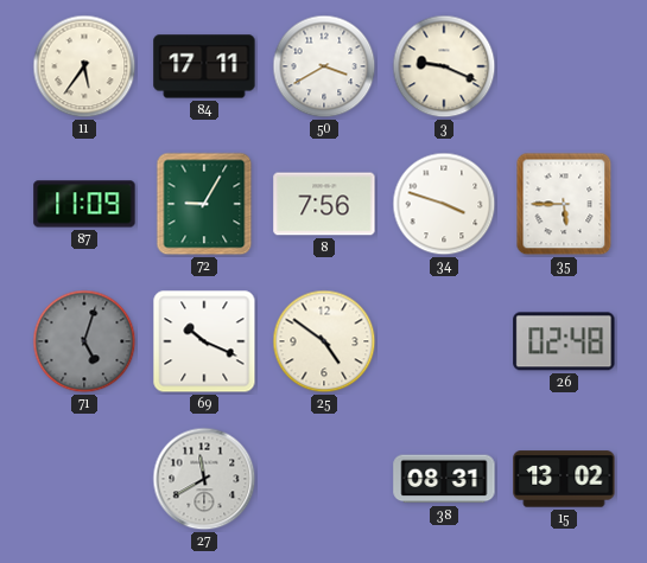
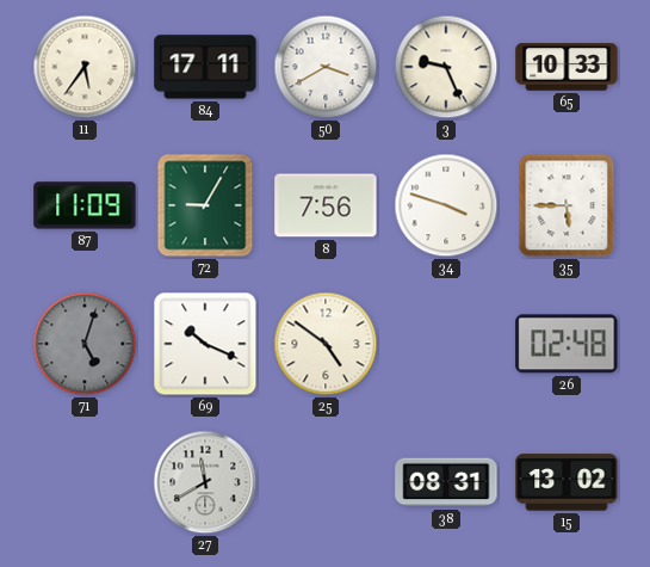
3: 9:19 -> 9:26 (446, 67)
65: none -> 10:33 (567, 67)
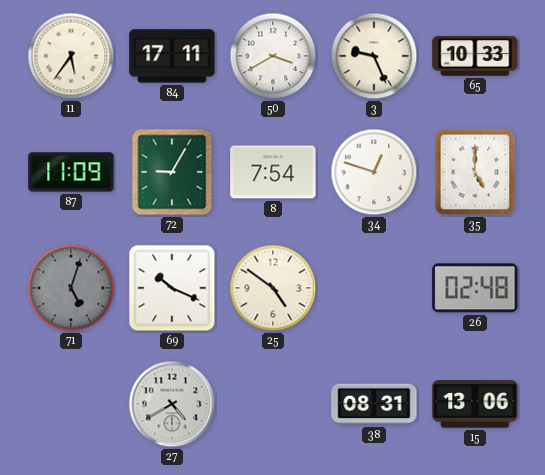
8: 7:56 -> 7:54 (273, 172)
34: 3:48 -> 12:48 (374, 172)
35: 5:45 -> 5:00 (475, 172)
27: 11:40 -> 4:40 (172, 404)
15: 13:02 -> 13:06 (475, 404)
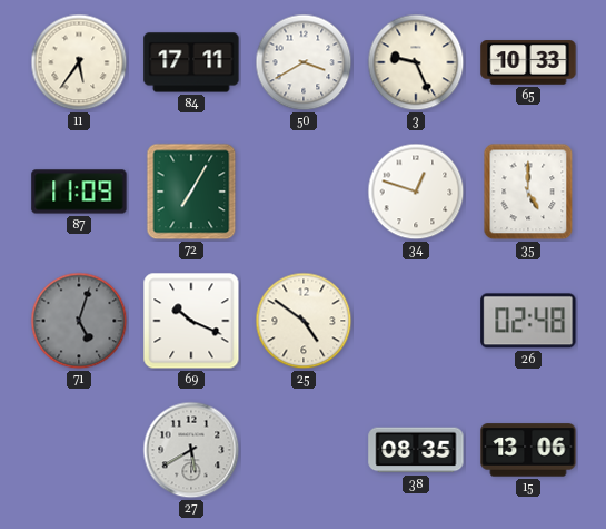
72: 9:05 -> 7:05 (191, 192)
8: 7:54 -> none (273, 172)
27: 4:40 -> 5:40 (191, 450)
38: 08:31 -> 08:35 (416, 450)
